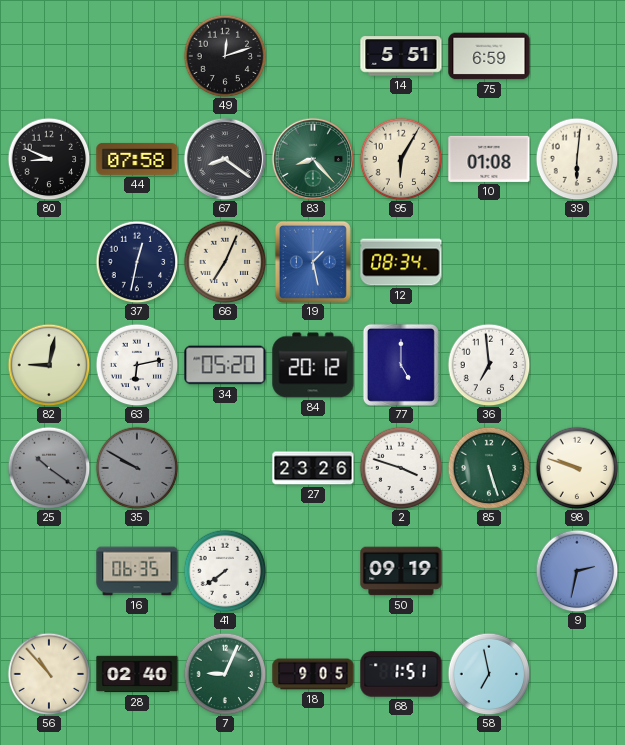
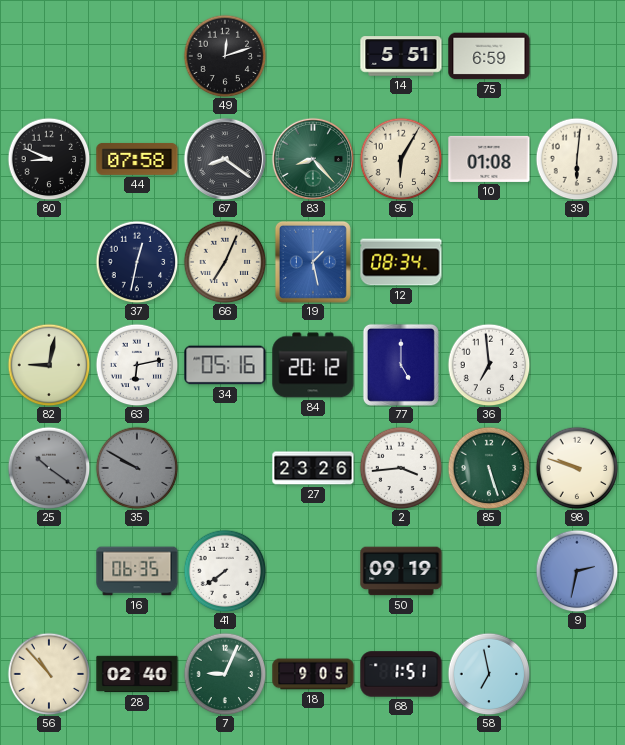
34: 05:20 -> 05:16 (225, 365)
2: 3:48 -> 3:44 (401, 468)
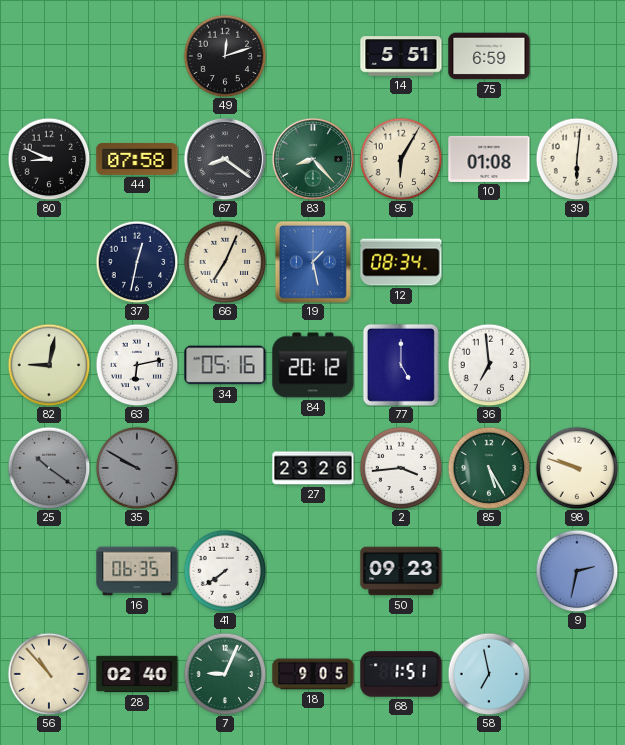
85: 5:27 -> 5:25 (489, 468)
50: 09:19 -> 09:23 (401, 571)
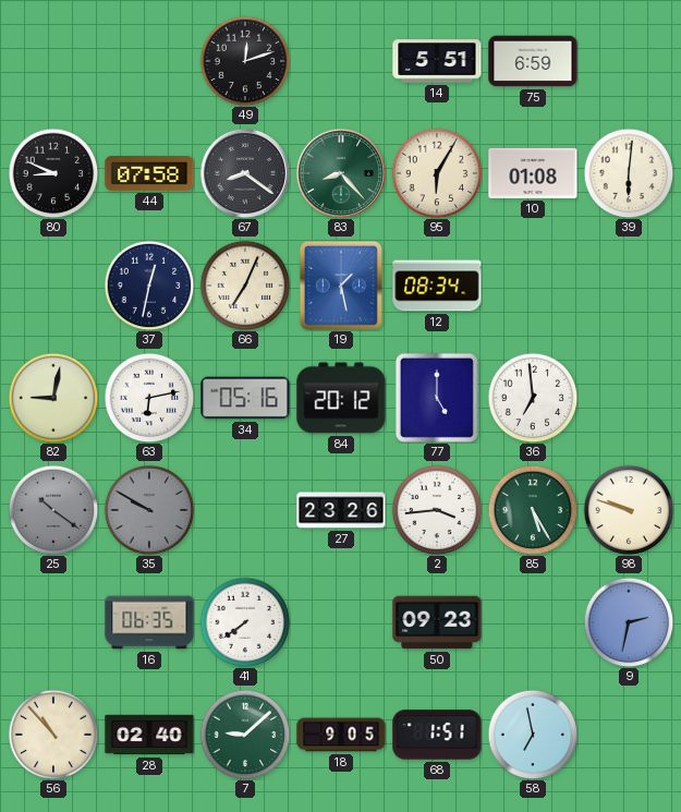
7: 9:04 -> 9:08 (245, 735)
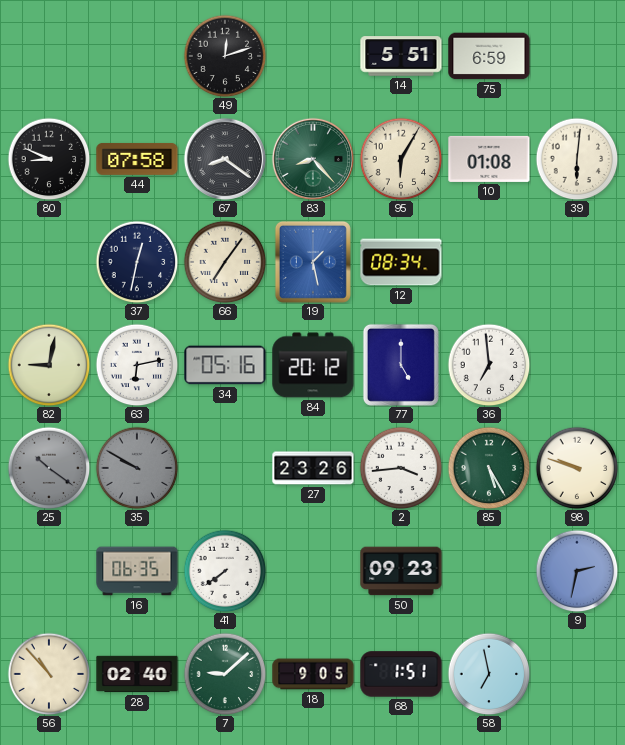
66: 7:04 -> 7:06 (225, 262)
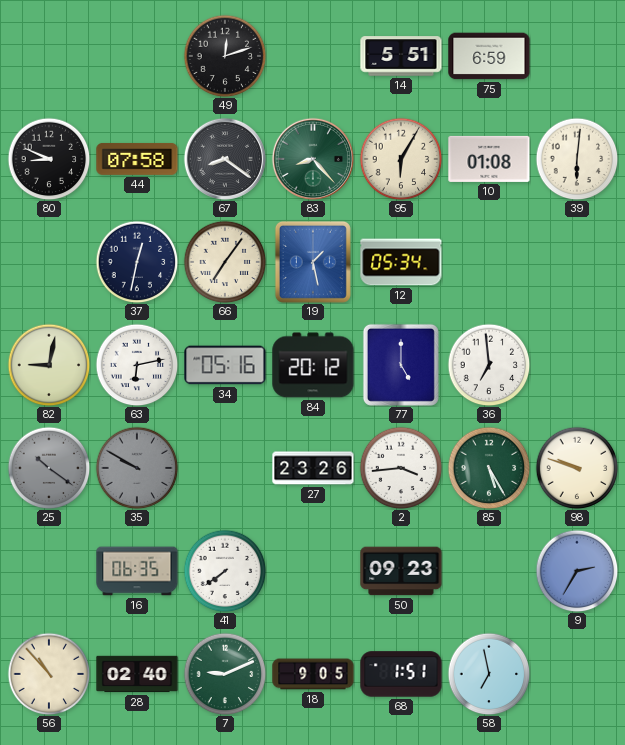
12: 08:34 -> 05:34 (401, 262)
9: 2:32 -> 2:35 (577, 571)
7: 9:08 -> 9:11 (225, 674)
